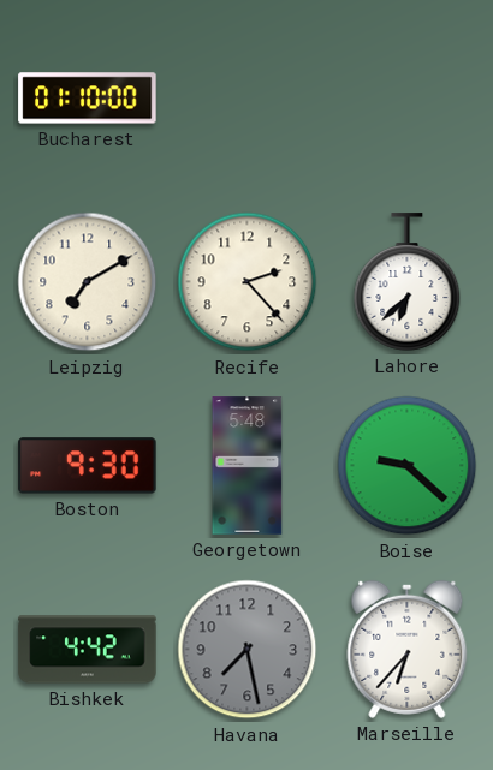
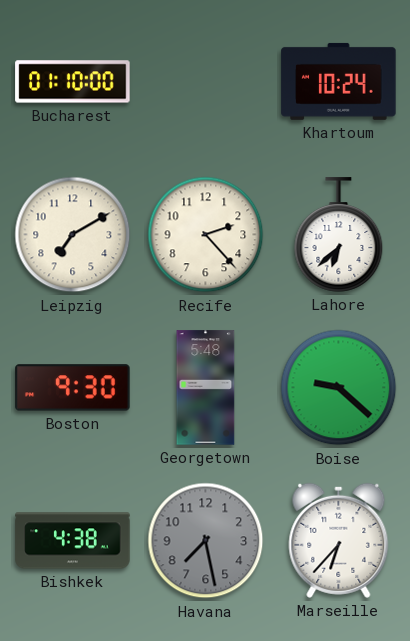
Khartoum: none -> 10:24 (339, 81)
Bishkek: 4:42 -> 4:38 (73, 541)
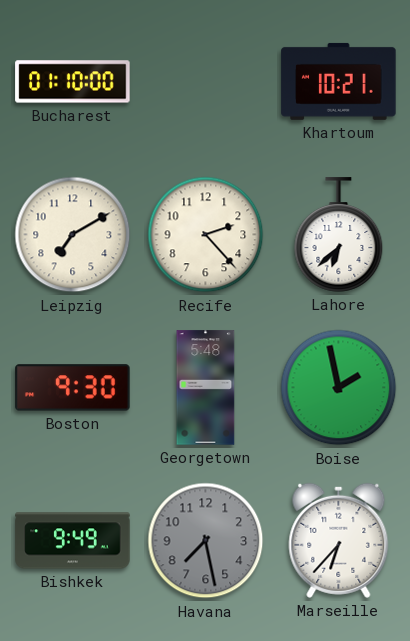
Khartoum: 10:24 -> 10:21 (339, 81)
Boise: 9:22 -> 1:58 (339, 388)
Bishkek: 4:38 -> 9:49 (73, 541)
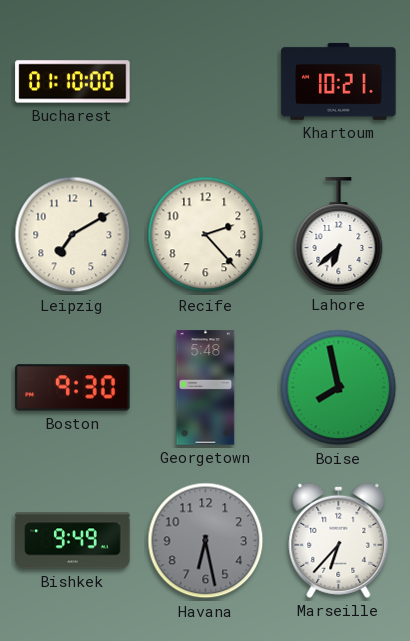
Boise: 1:58 -> 7:58 (339, 388)
Havana: 7:28 -> 6:28 (206, 541)
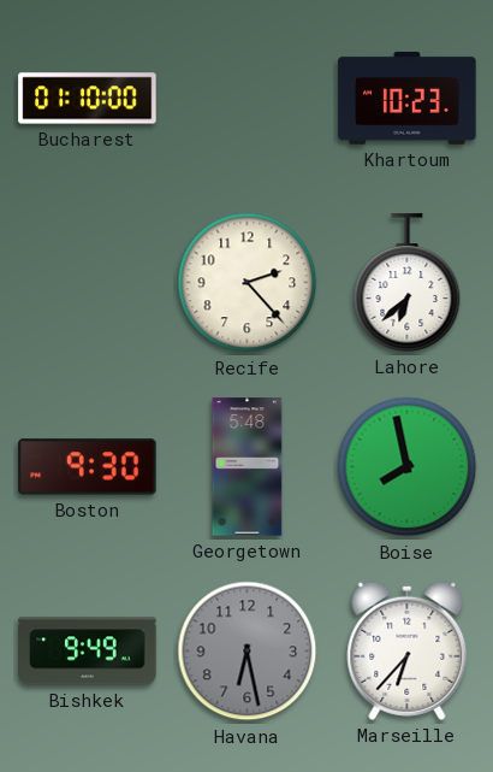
Khartoum: 10:21 -> 10:23 (408, 98)
Leipzig: 7:10 -> none (73, 235)
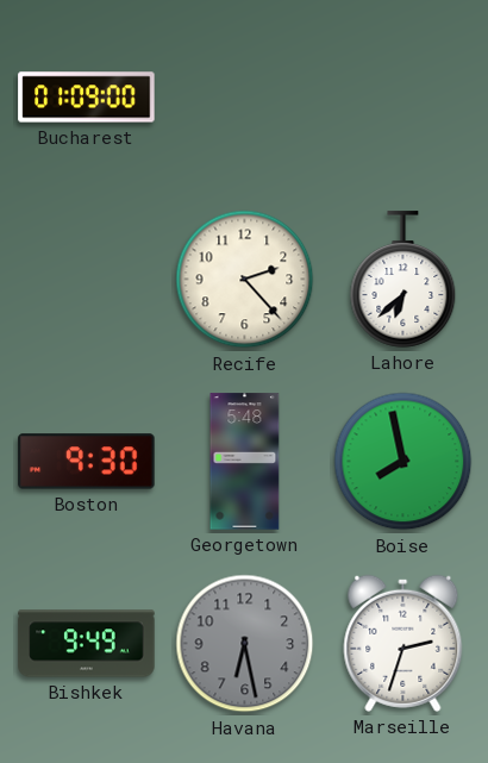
Bucharest: 01:10 -> 01:09 (87, 98)
Khartoum: 10:23 -> none (408, 98)
Marseille: 6:37 -> 2:33 (403, 643)
